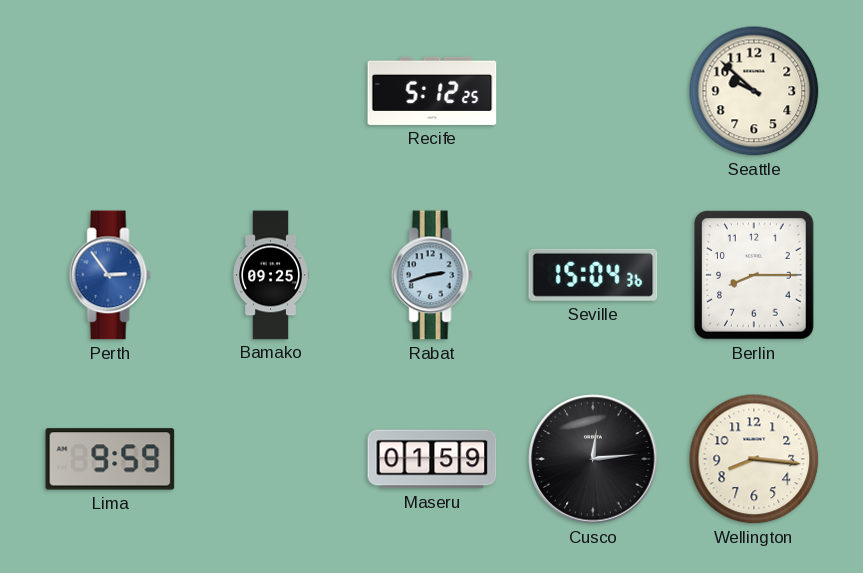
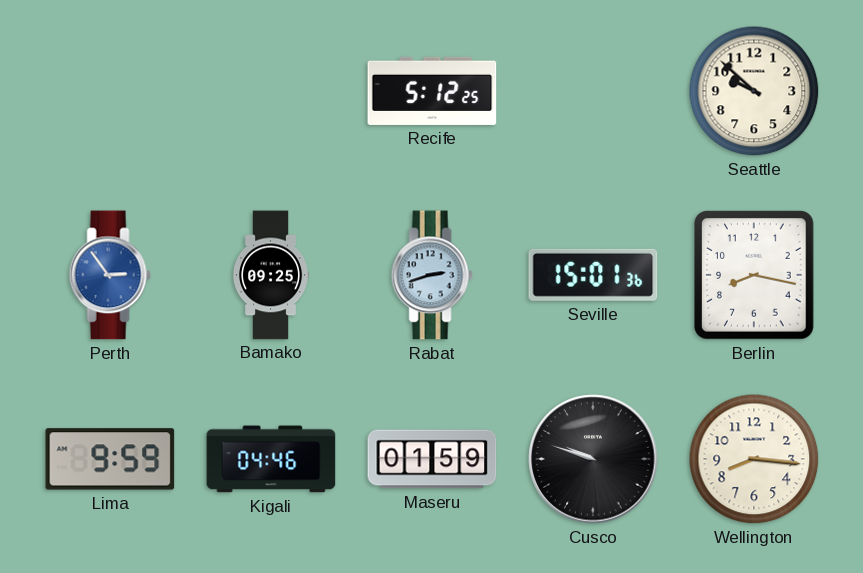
Seville: 15:04 -> 15:01 (593, 275)
Berlin: 8:15 -> 8:17 (754, 275)
Kigali: none -> 04:46 (271, 459)
Cusco: 12:14 -> 9:48 (593, 459)
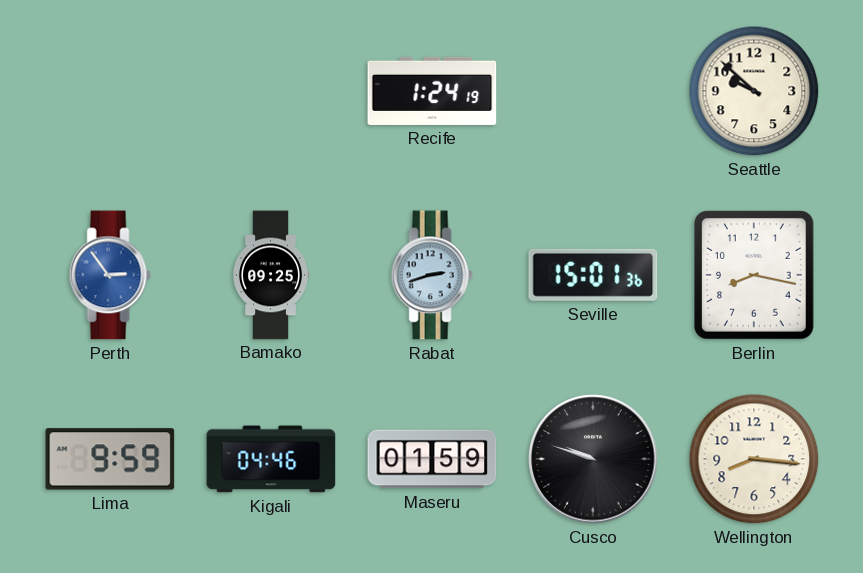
Recife: 5:12 -> 1:24 (432, 91)
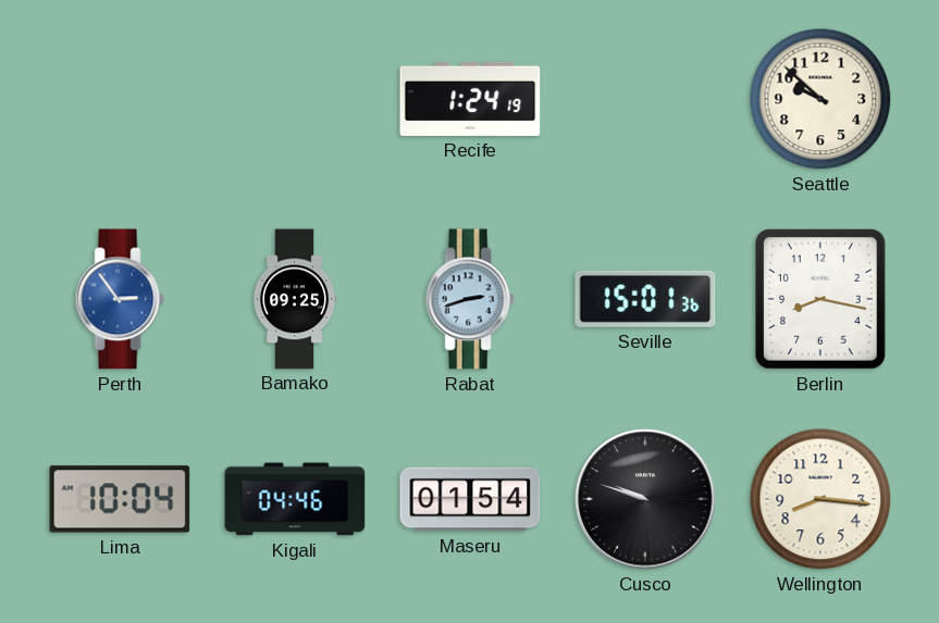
Lima: 9:59 -> 10:04 (120, 499)
Maseru: 01:59 -> 01:54 (470, 499)
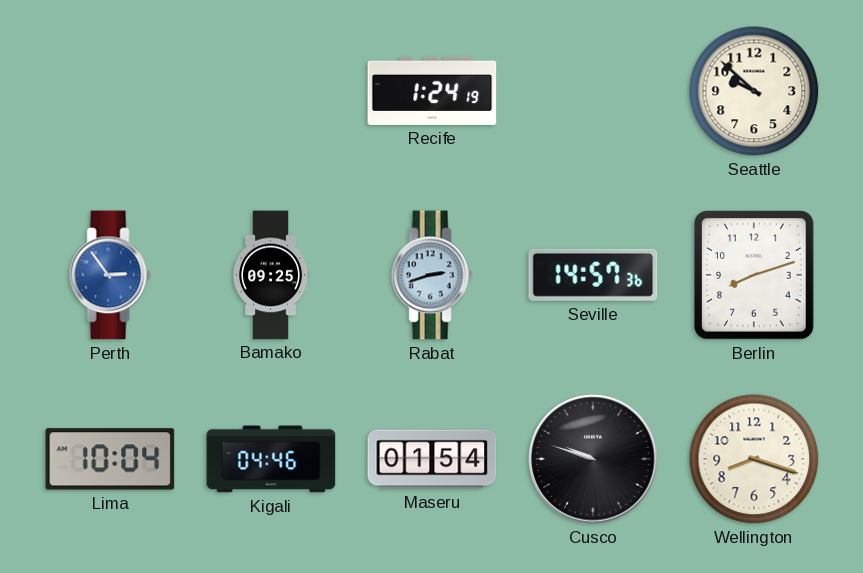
Seville: 15:01 -> 14:57 (593, 275)
Berlin: 8:17 -> 8:12 (754, 275)
Wellington: 8:16 -> 8:18 (754, 459)
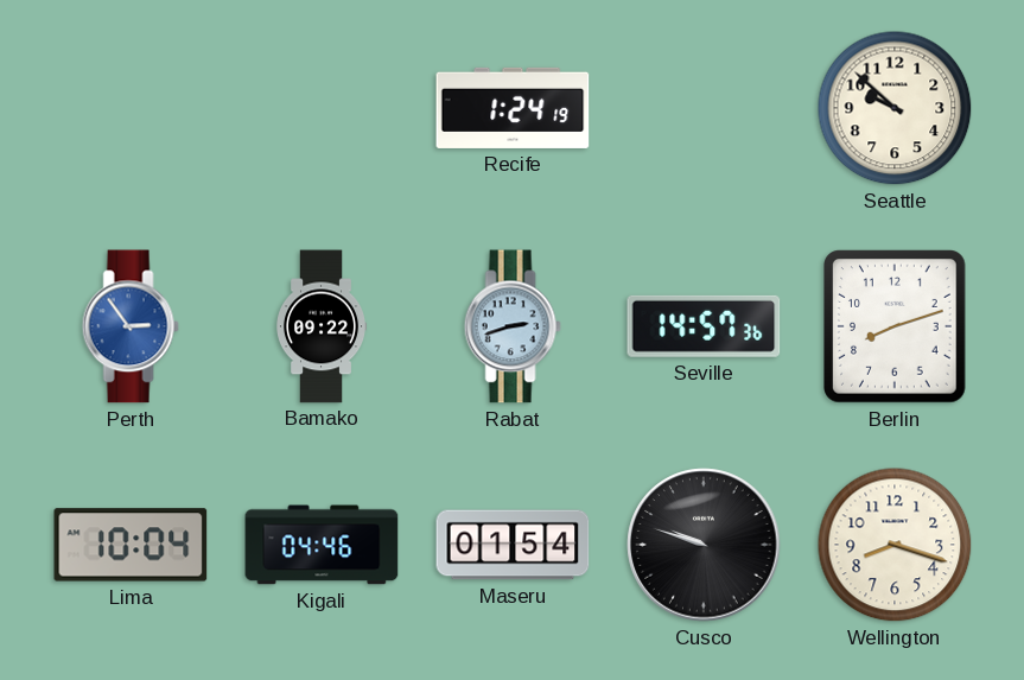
Bamako: 09:25 -> 09:22 (322, 326)
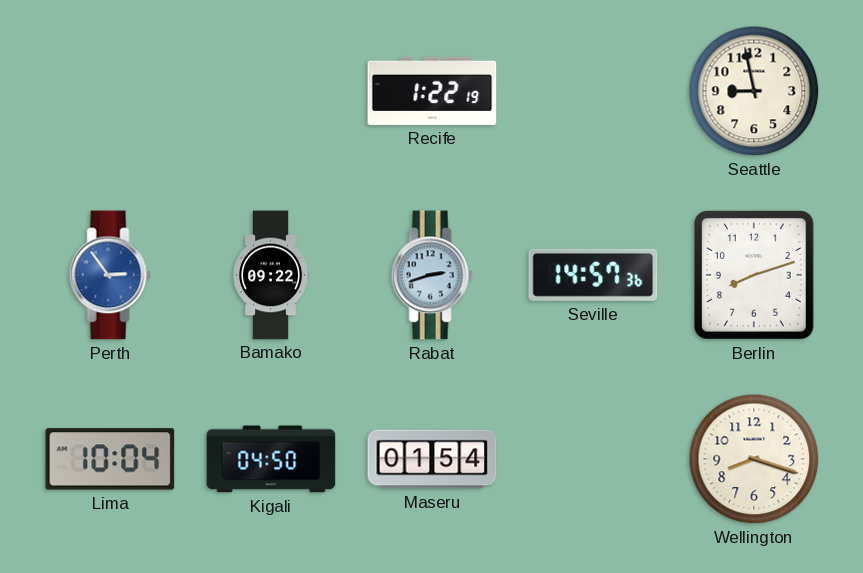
Recife: 1:24 -> 1:22 (432, 91)
Seattle: 9:52 -> 8:58 (754, 91)
Kigali: 04:46 -> 04:50 (271, 459)
Cusco: 9:48 -> none (704, 545)
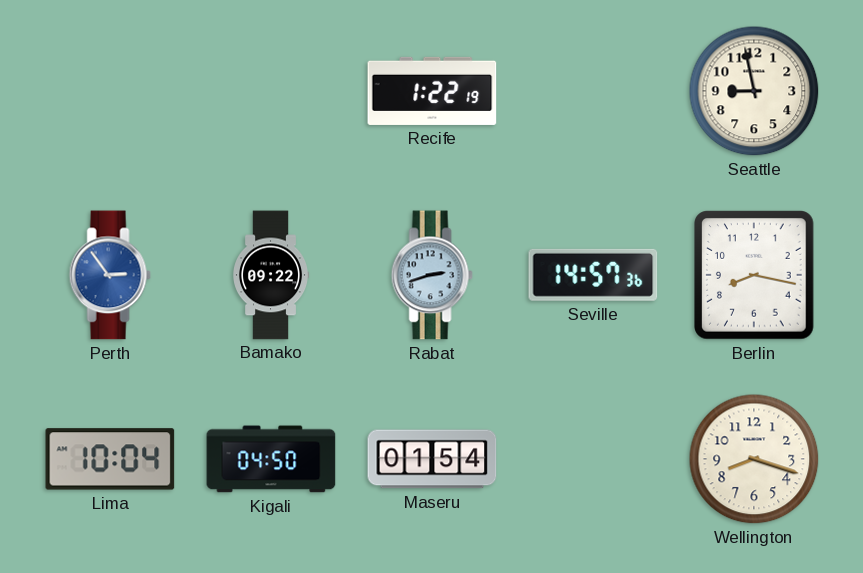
Berlin: 8:12 -> 8:17 (754, 275)
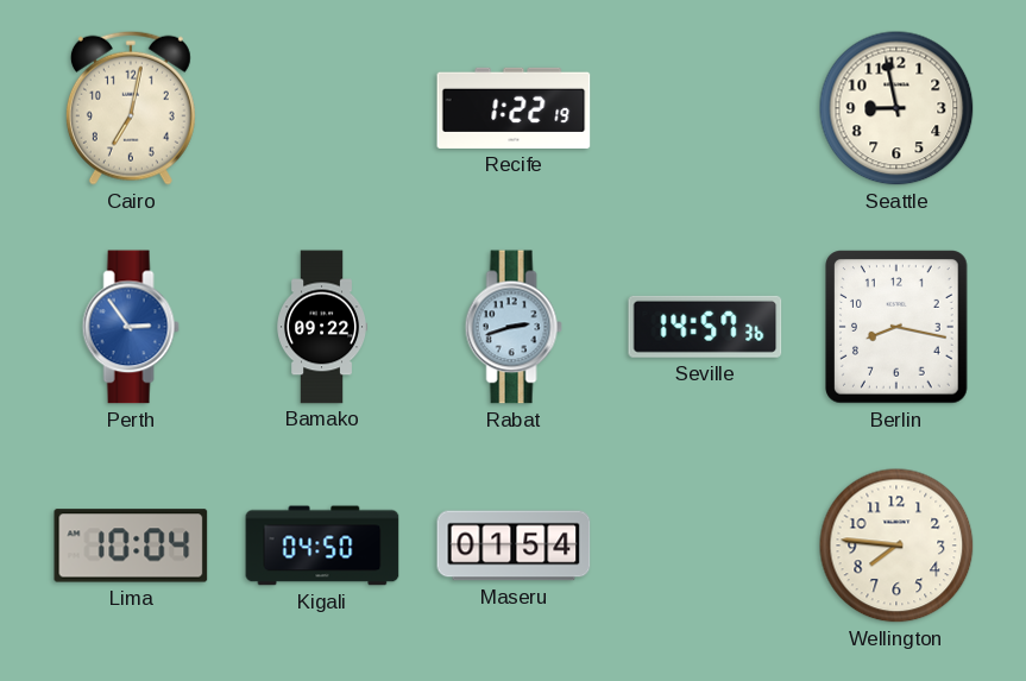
Cairo: none -> 7:02 (131, 108)
Wellington: 8:18 -> 7:46 (896, 546)
